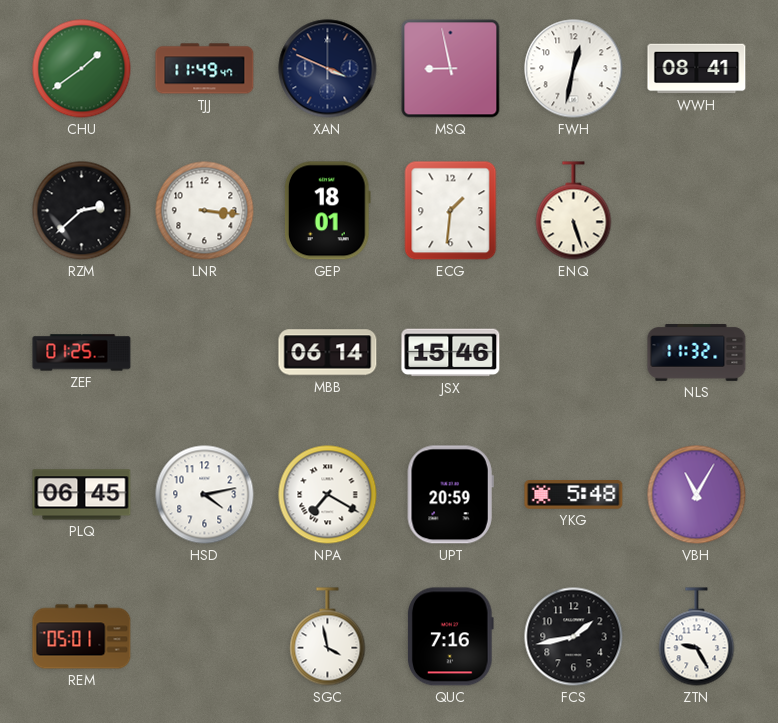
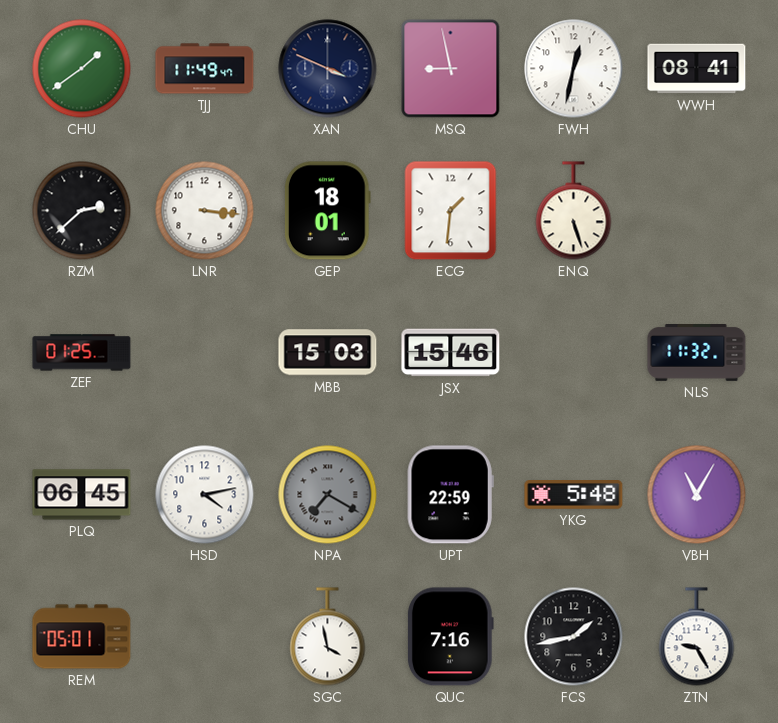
MBB: 06:14 -> 15:03 (328, 353)
NPA dial: white -> grey (328, 495)
UPT: 20:59 -> 22:59 (450, 495)
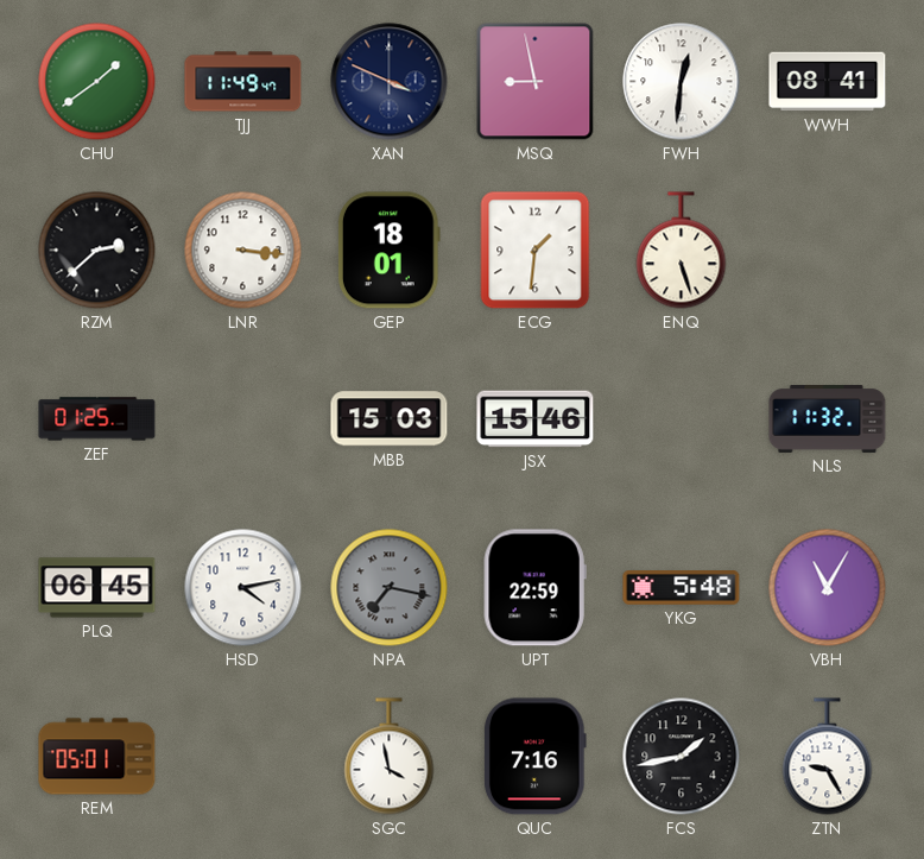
FWH: 12:32 -> 12:31 (682, 82)
NPA: 7:20 -> 7:17 (390, 588)
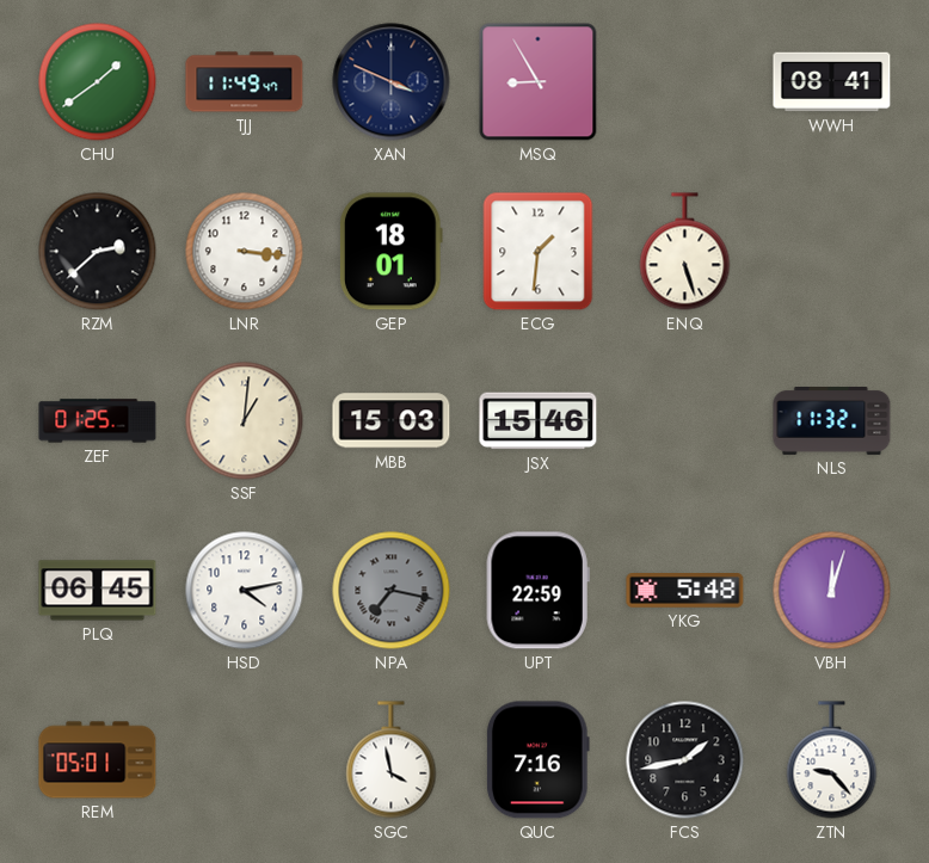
MSQ: 8:58 -> 8:55 (539, 82)
FWH: 12:31 -> none (682, 82)
SSF: none -> 1:01 (245, 421)
VBH: 11:05 -> 12:03 (832, 591)
ZTN: 9:25 -> 9:23 (832, 760)
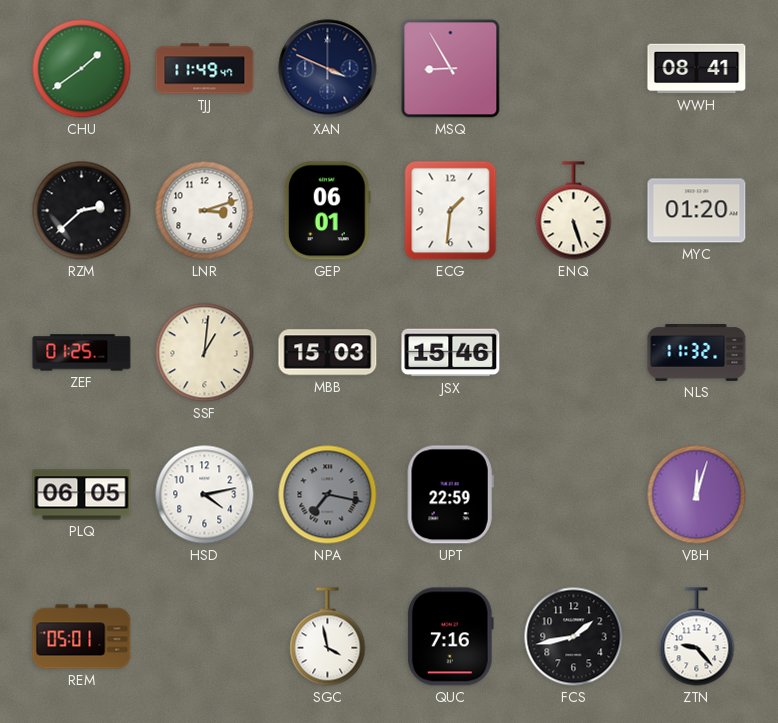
LNR: 3:16 -> 3:12 (205, 211)
GEP: 18:01 -> 06:01 (327, 211)
MYC: none -> 01:20 (697, 211)
PLQ: 06:45 -> 06:05 (82, 495)
YKG: 5:48 -> none (685, 591)
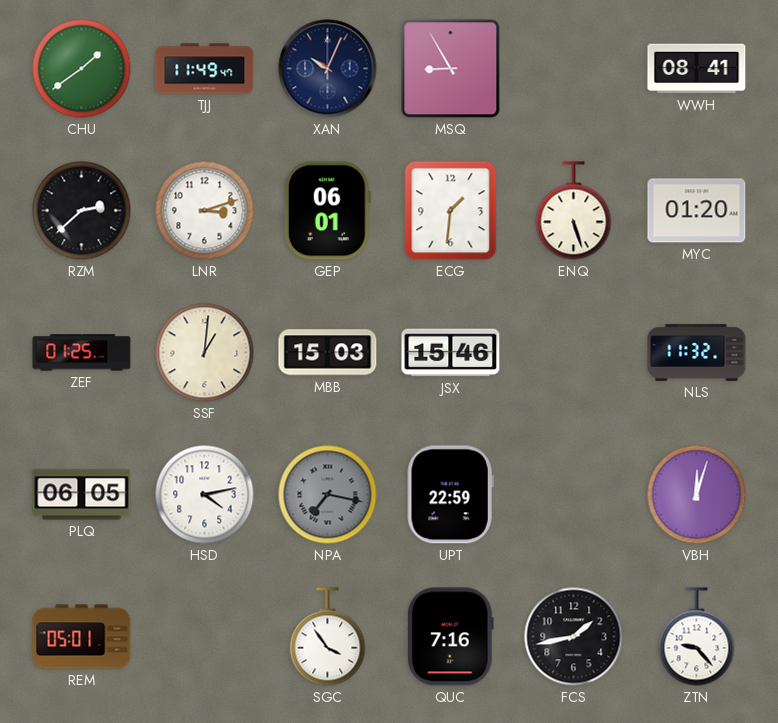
XAN: 3:49 -> 10:04 (328, 69)
SGC: 3:58 -> 3:54 (328, 637)
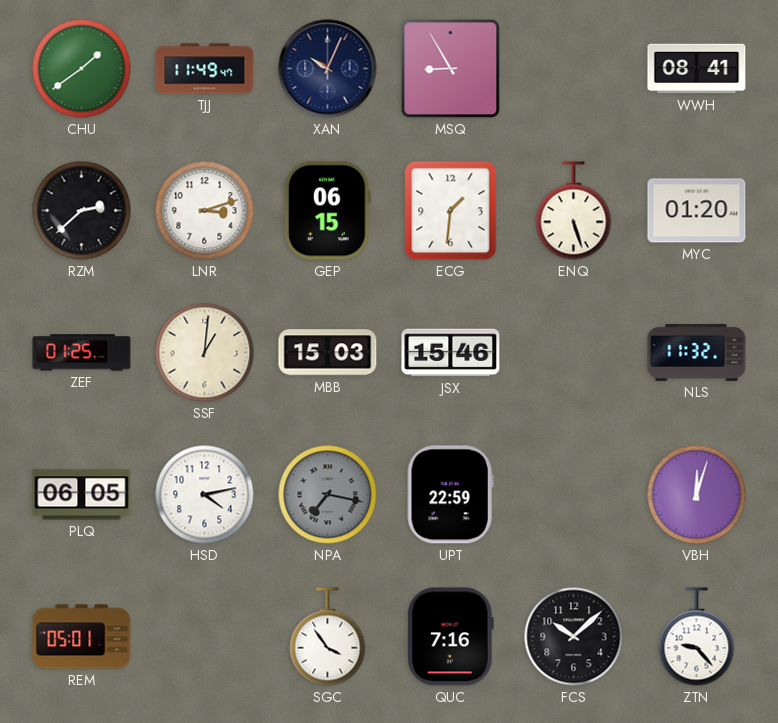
GEP: 06:01 -> 06:15 (327, 211)
FCS: 1:43 -> 10:08 (574, 637)
